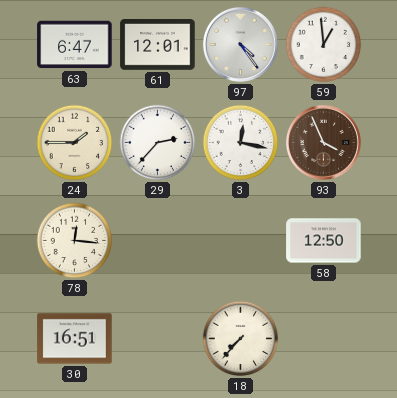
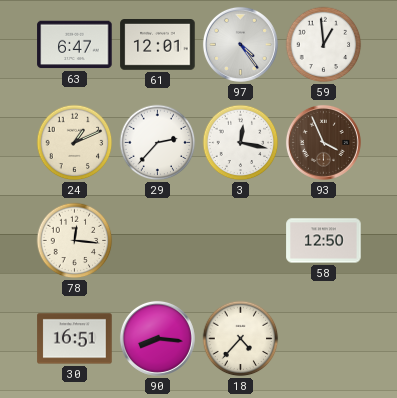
24: 1:45 -> 1:11 (75, 143)
90: none -> 8:16 (157, 338)
18: 7:37 -> 4:37 (241, 339)
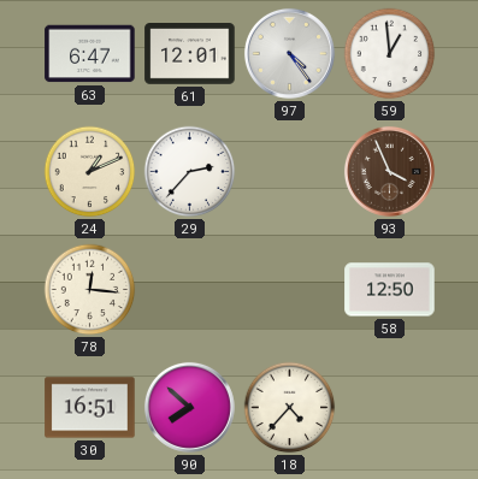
3: 12:17 -> none (241, 143)
90: 8:16 -> 7:52 (189, 407)
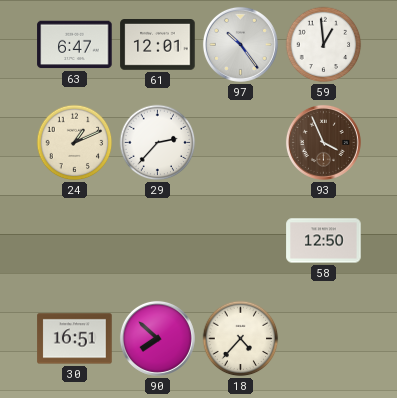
97: 4:24 -> 10:24 (240, 44)
78: 12:16 -> none (90, 290)
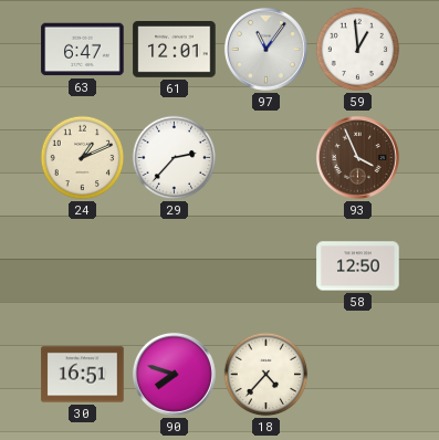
97: 10:24 -> 11:06 (265, 49)
90: 7:52 -> 7:48 (174, 374)
